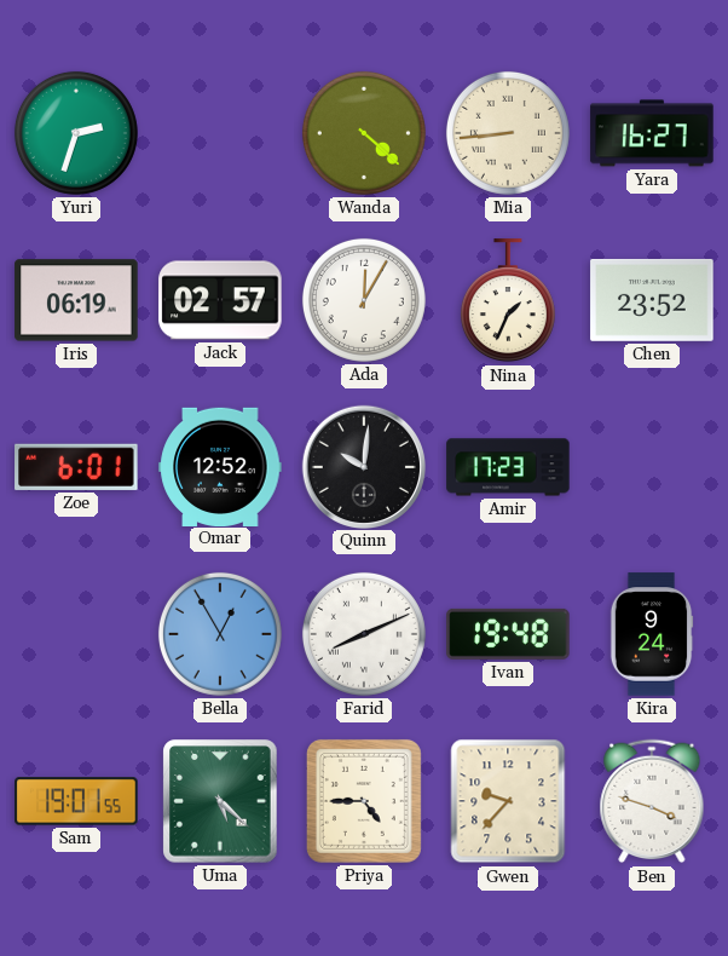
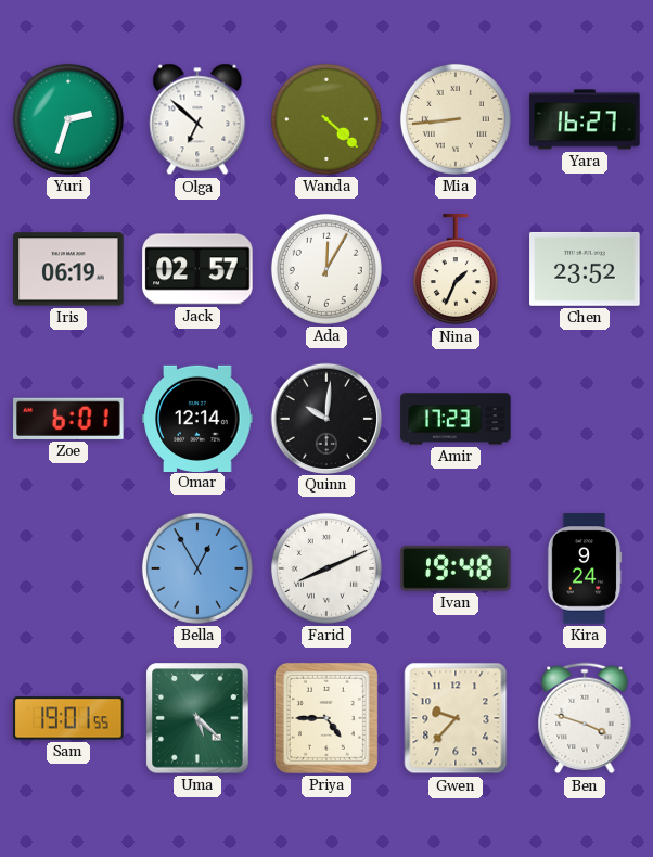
Olga: none -> 6:52 (197, 119)
Omar: 12:52 -> 12:14 (197, 418)
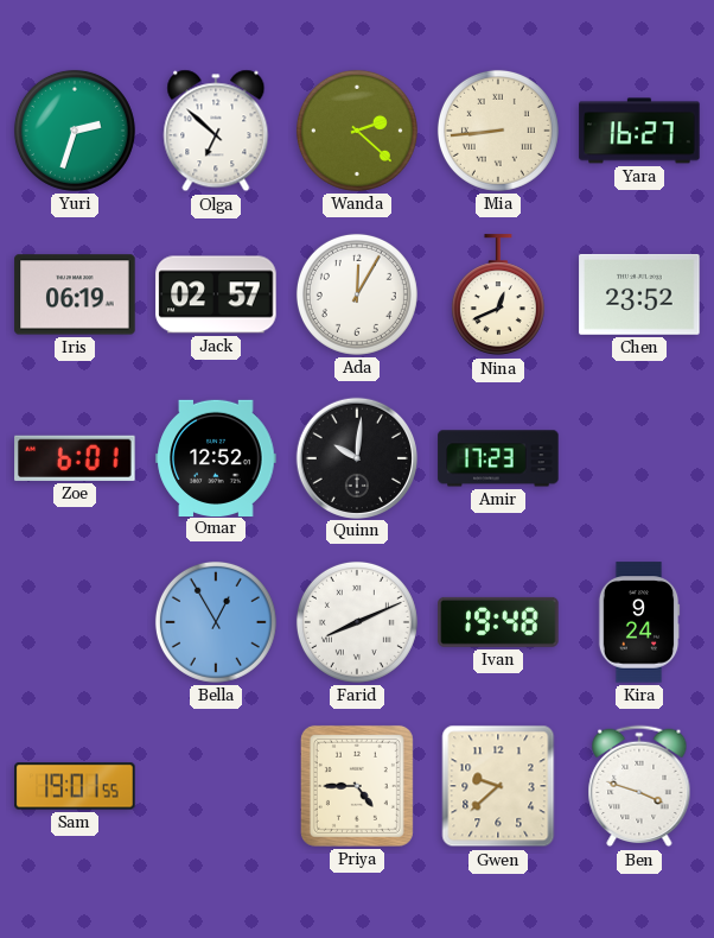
Wanda: 4:22 -> 2:22 (357, 131)
Nina: 1:34 -> 12:41 (498, 296)
Omar: 12:14 -> 12:52 (216, 457)
Uma: 5:22 -> none (197, 718)
Gwen: 9:37 -> 9:38 (498, 786)
